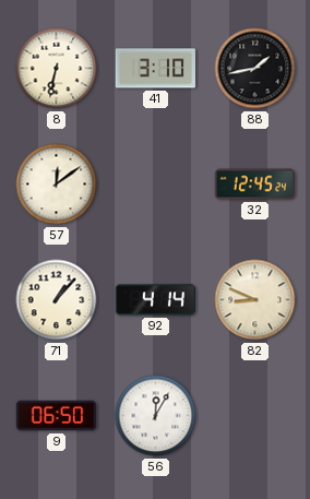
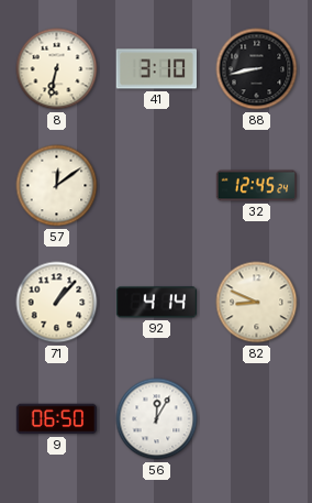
88: 1:43 -> 8:43 (257, 69)
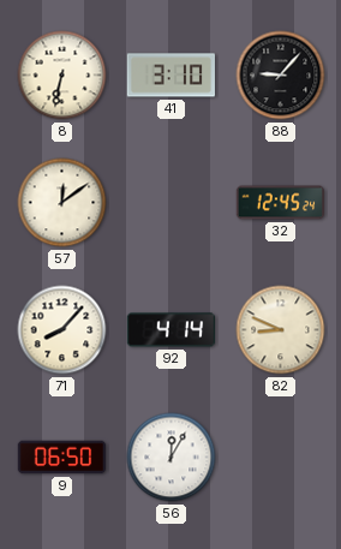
88: 8:43 -> 9:07 (281, 76)
71: 1:07 -> 8:07 (62, 330)
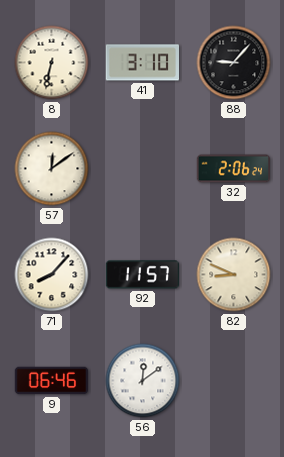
32: 12:45 -> 2:06 (233, 169)
92: 4:14 -> 11:57 (142, 275)
9: 06:50 -> 06:46 (52, 381)
56: 12:05 -> 12:09 (143, 381)
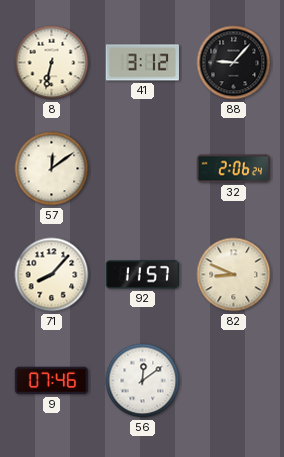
41: 3:10 -> 3:12 (142, 63)
9: 06:46 -> 07:46 (52, 381)
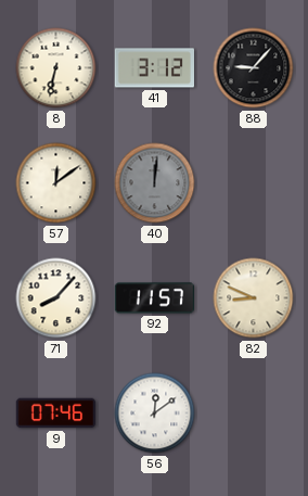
40: none -> 12:01 (155, 183)
32: 2:06 -> none (233, 169)
